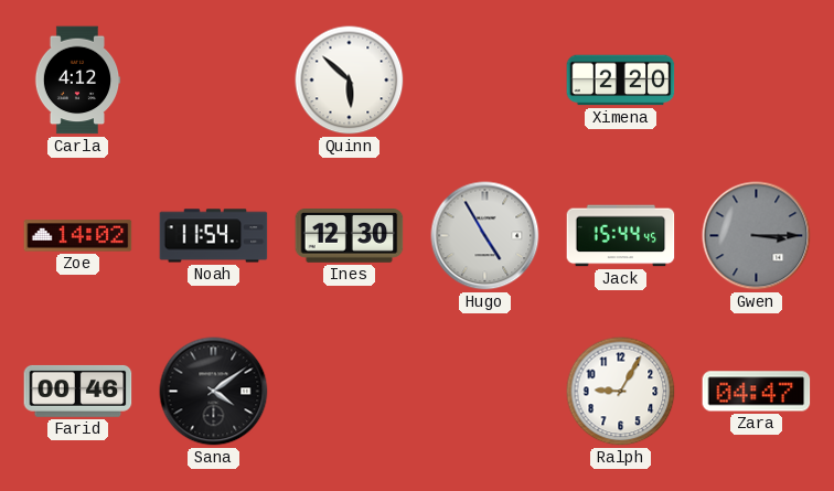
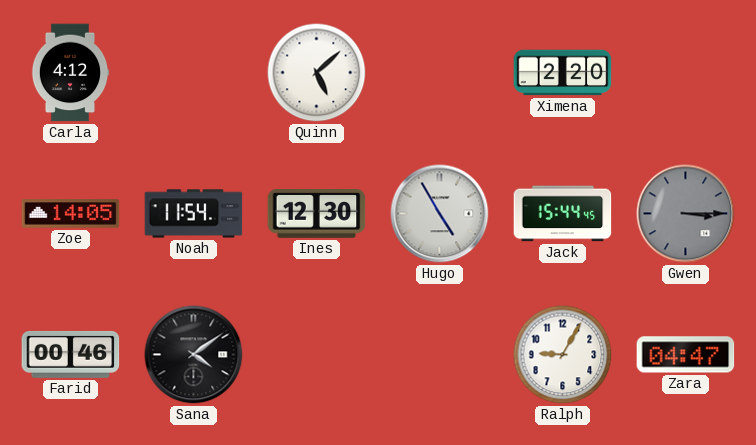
Quinn: 5:52 -> 5:08 (317, 73)
Zoe: 14:02 -> 14:05 (71, 214)
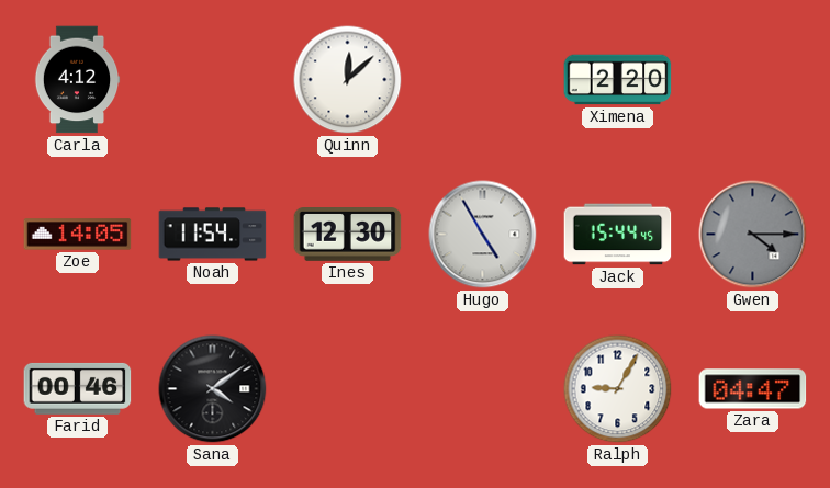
Quinn: 5:08 -> 12:08 (348, 80)
Gwen: 3:15 -> 4:15 (753, 235)
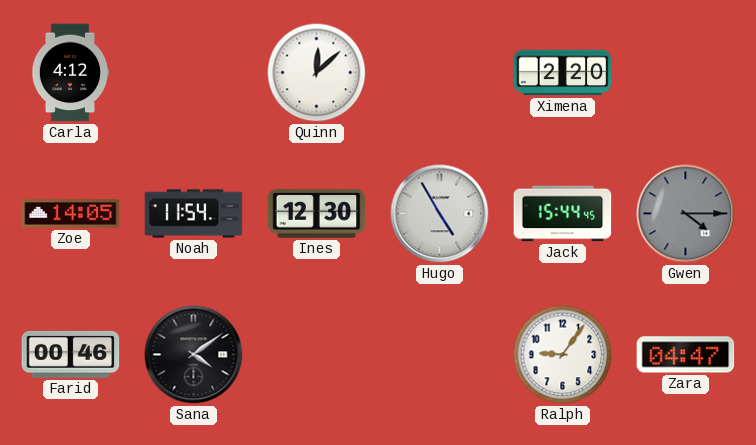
Ralph: 9:05 -> 9:06 (563, 355)
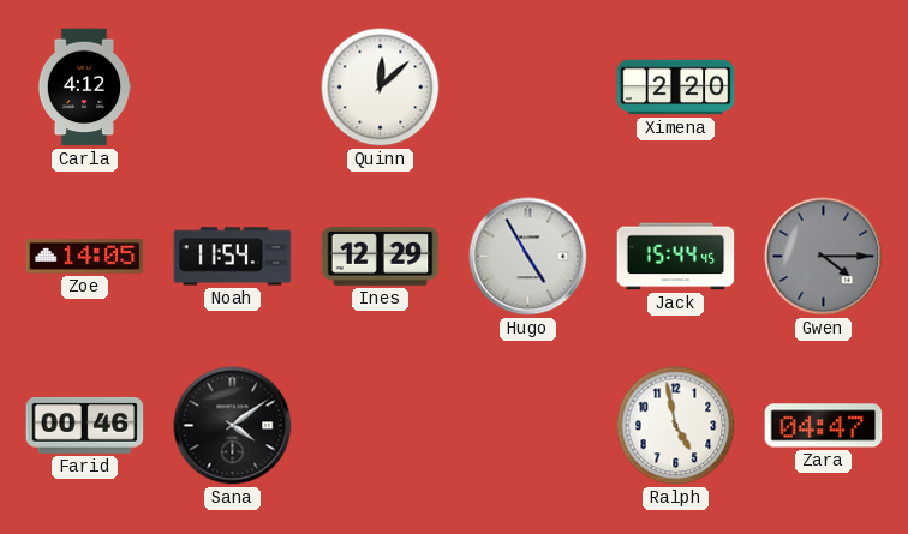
Ines: 12:30 -> 12:29 (381, 257)
Ralph: 9:06 -> 4:58 (676, 426)
